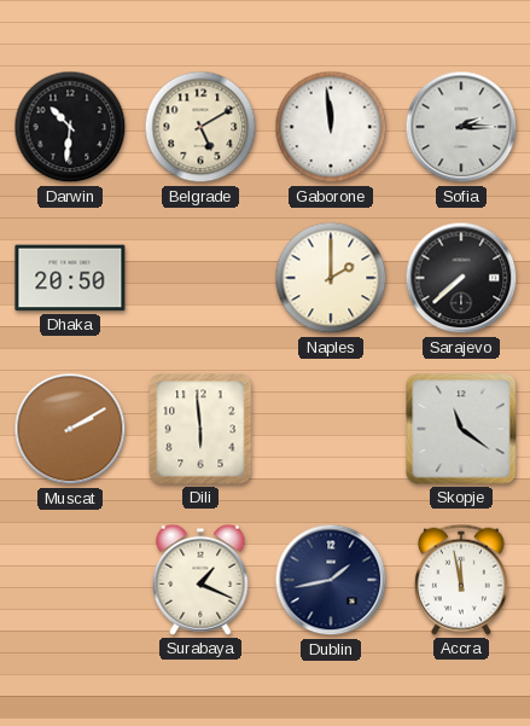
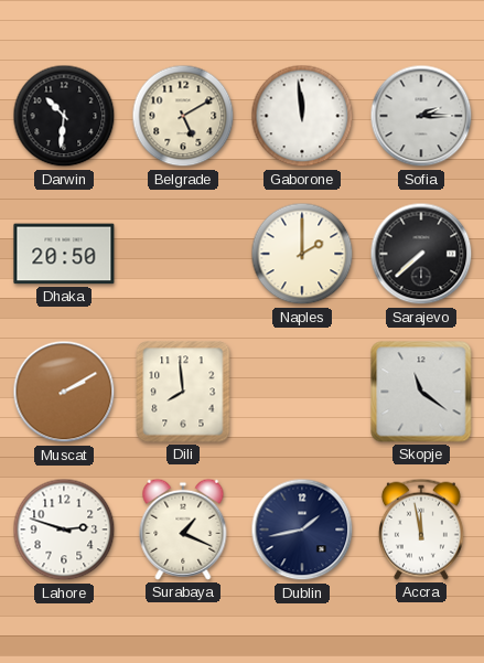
Dili: 5:59 -> 7:59 (183, 392)
Lahore: none -> 2:48 (64, 530)
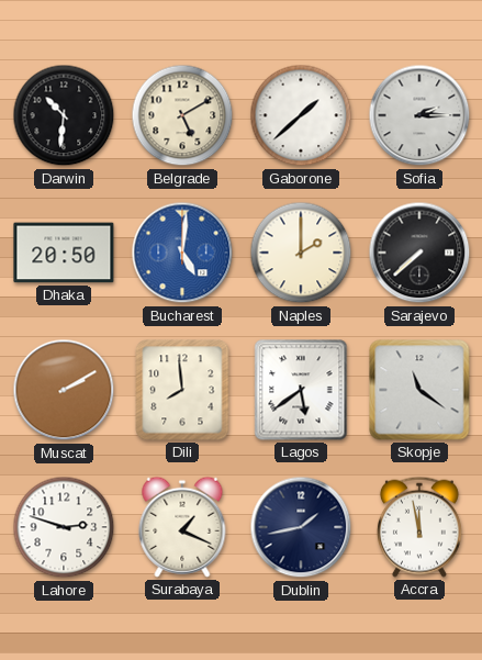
Gaborone: 11:59 -> 1:38 (301, 115)
Bucharest: none -> 5:01 (182, 253)
Lagos: none -> 5:39 (301, 390)
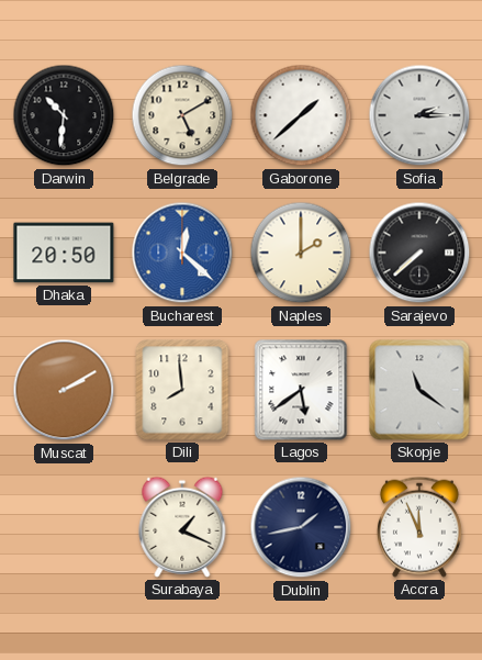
Bucharest: 5:01 -> 12:22 (182, 253)
Lahore: 2:48 -> none (64, 527)
Accra: 11:58 -> 11:56 (419, 527)
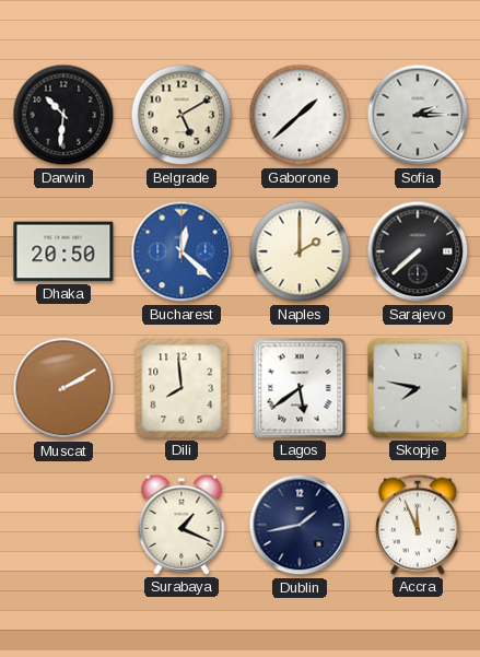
Skopje: 11:21 -> 7:47 (418, 388)
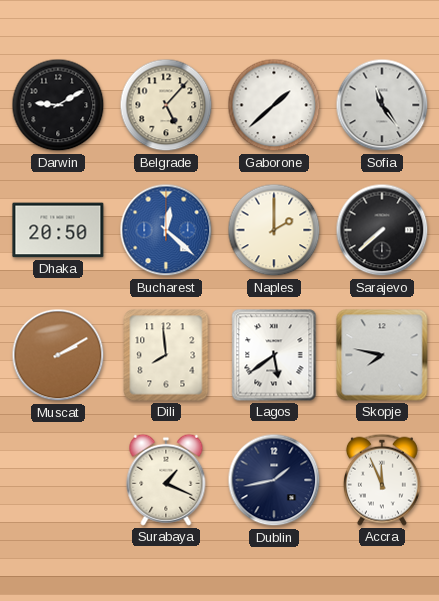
Darwin: 10:31 -> 9:10 (58, 105)
Belgrade: 5:10 -> 5:07 (166, 105)
Sofia: 2:15 -> 11:24 (382, 105)
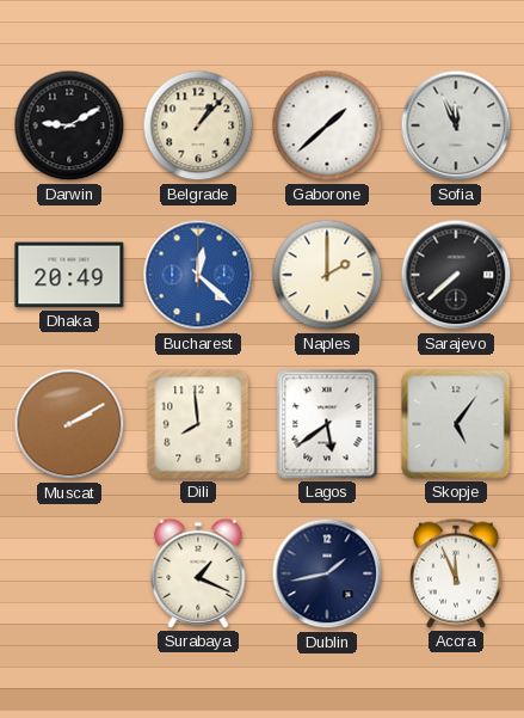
Belgrade: 5:07 -> 1:07 (198, 125)
Sofia: 11:24 -> 11:56 (456, 125)
Dhaka: 20:50 -> 20:49 (69, 275)
Skopje: 7:47 -> 5:06 (456, 424)
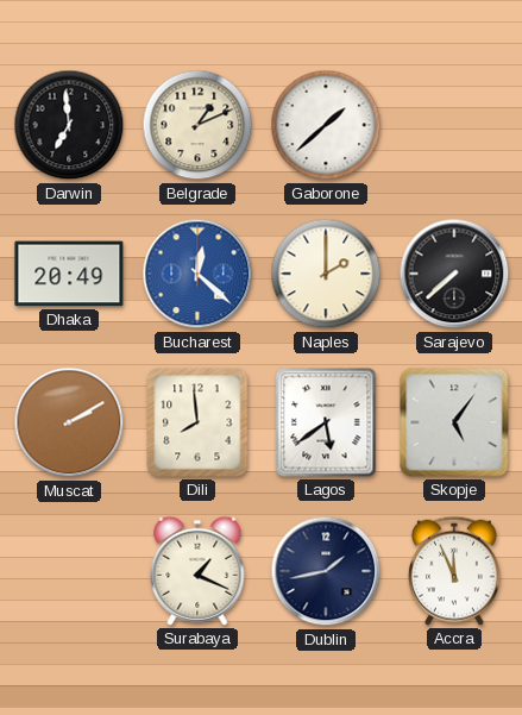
Darwin: 9:10 -> 6:59 (69, 125)
Belgrade: 1:07 -> 1:11 (197, 125)
Sofia: 11:56 -> none (456, 125)
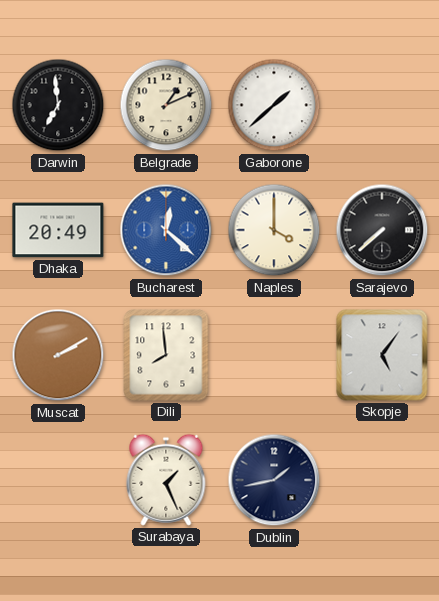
Naples: 2:00 -> 4:00 (274, 230)
Lagos: 5:39 -> none (326, 422)
Surabaya: 1:19 -> 1:26 (166, 480)
Accra: 11:56 -> none (454, 571)
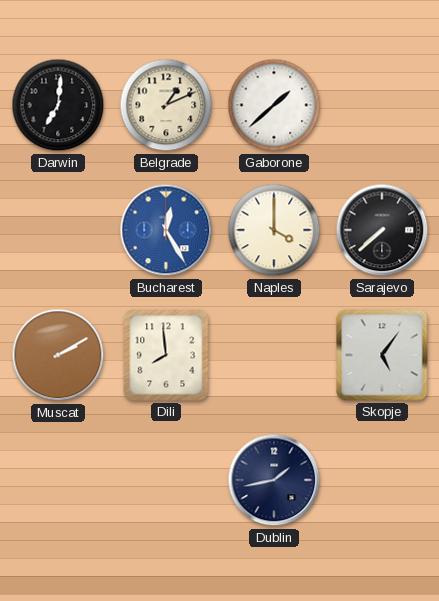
Darwin: 6:59 -> 7:01 (58, 105)
Dhaka: 20:49 -> none (58, 230)
Bucharest: 12:22 -> 12:25 (166, 230)
Surabaya: 1:26 -> none (166, 480)
